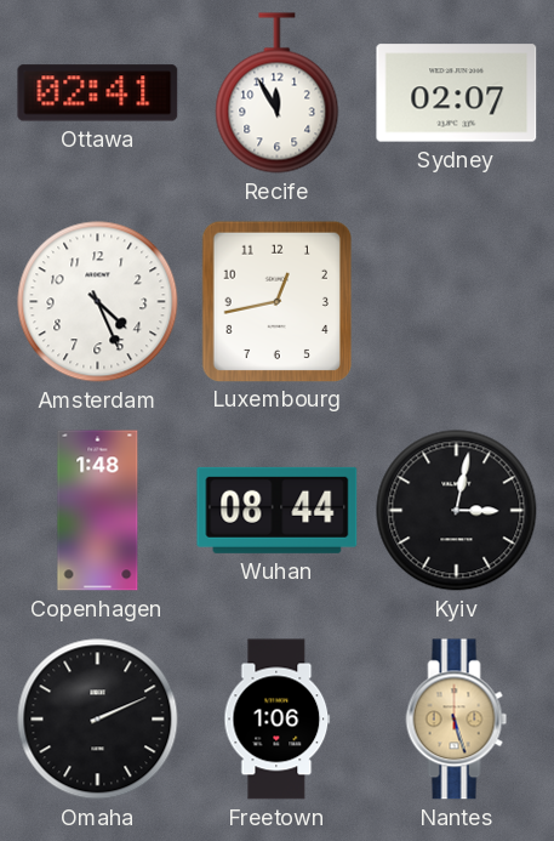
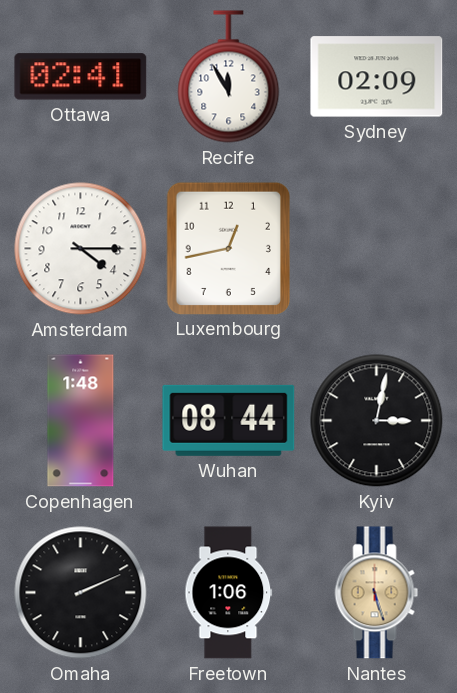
Sydney: 02:07 -> 02:09 (377, 77)
Amsterdam: 4:26 -> 4:15 (81, 249)
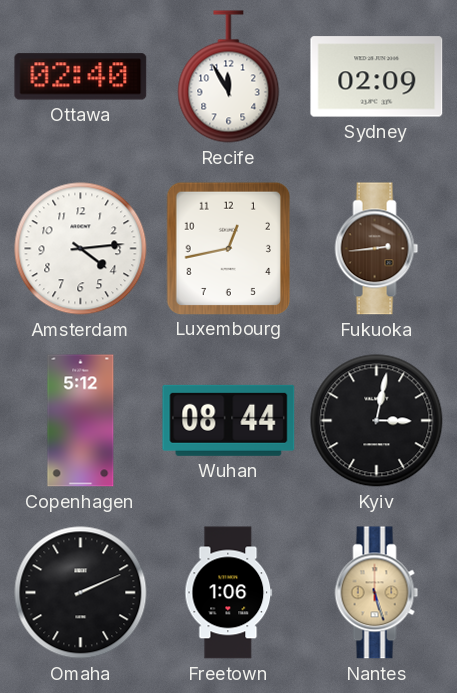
Ottawa: 02:41 -> 02:40 (81, 77)
Amsterdam: 4:15 -> 4:14 (81, 249)
Fukuoka: none -> 2:44 (377, 249)
Copenhagen: 1:48 -> 5:12 (81, 421)
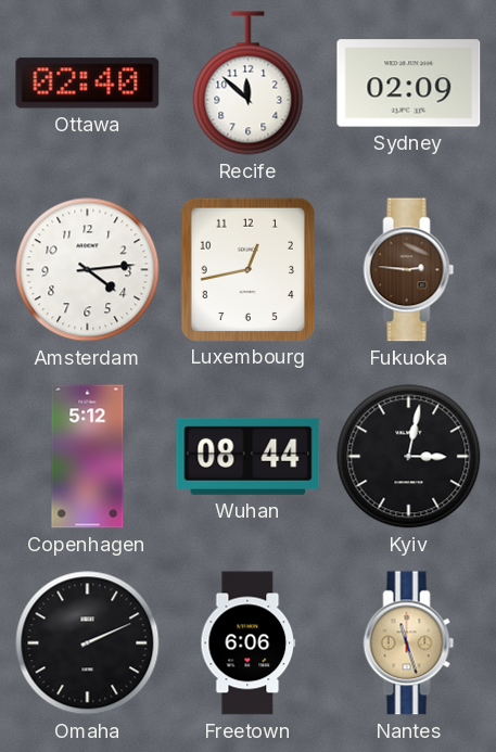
Recife: 11:55 -> 11:52 (249, 84)
Fukuoka: 2:44 -> 2:46 (409, 270)
Freetown: 1:06 -> 6:06 (249, 643)
Nantes: 5:27 -> 11:27 (409, 643)
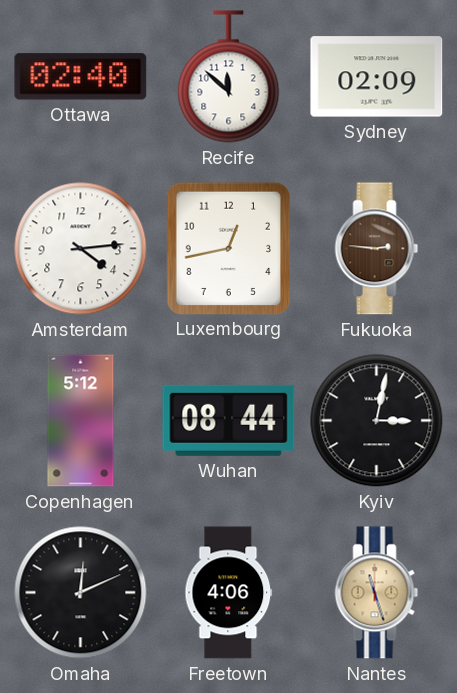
Omaha: 2:11 -> 12:11 (81, 593)
Freetown: 6:06 -> 4:06 (229, 593)
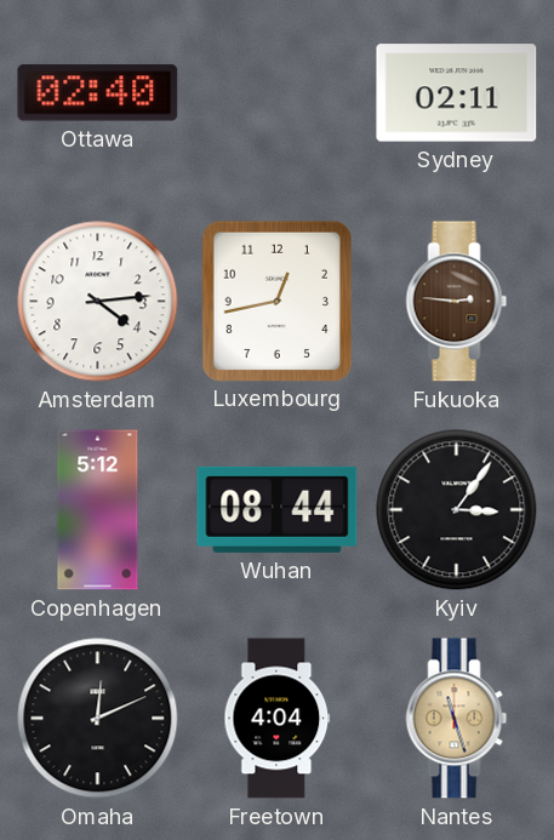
Recife: 11:52 -> none (229, 77)
Sydney: 02:09 -> 02:11 (457, 93)
Kyiv: 3:02 -> 3:06 (457, 510)
Freetown: 4:06 -> 4:04 (278, 719)
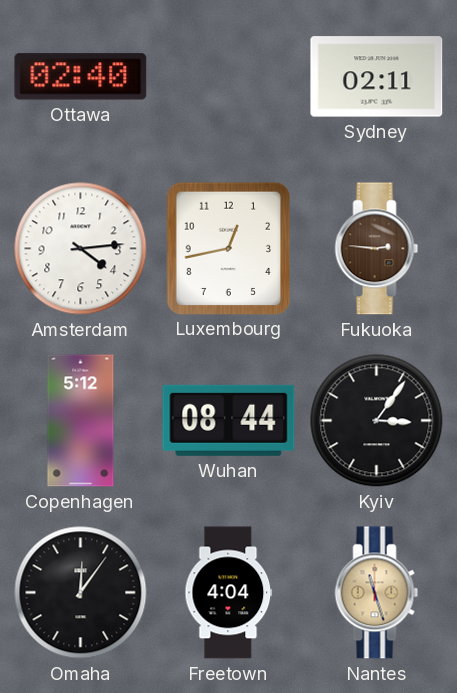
Omaha: 12:11 -> 12:06 (81, 593)
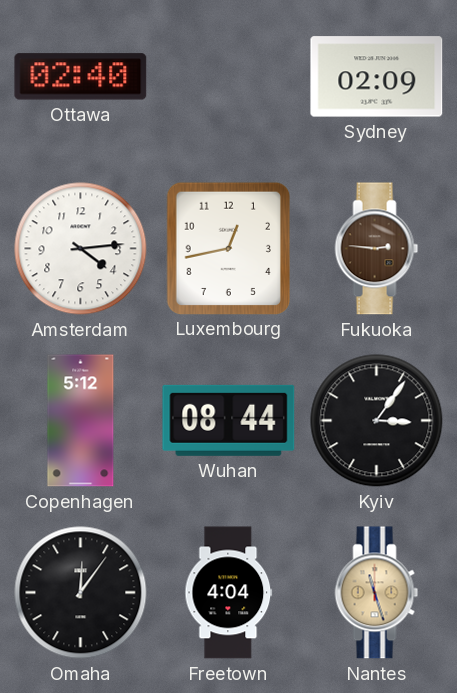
Sydney: 02:11 -> 02:09 (377, 77)
